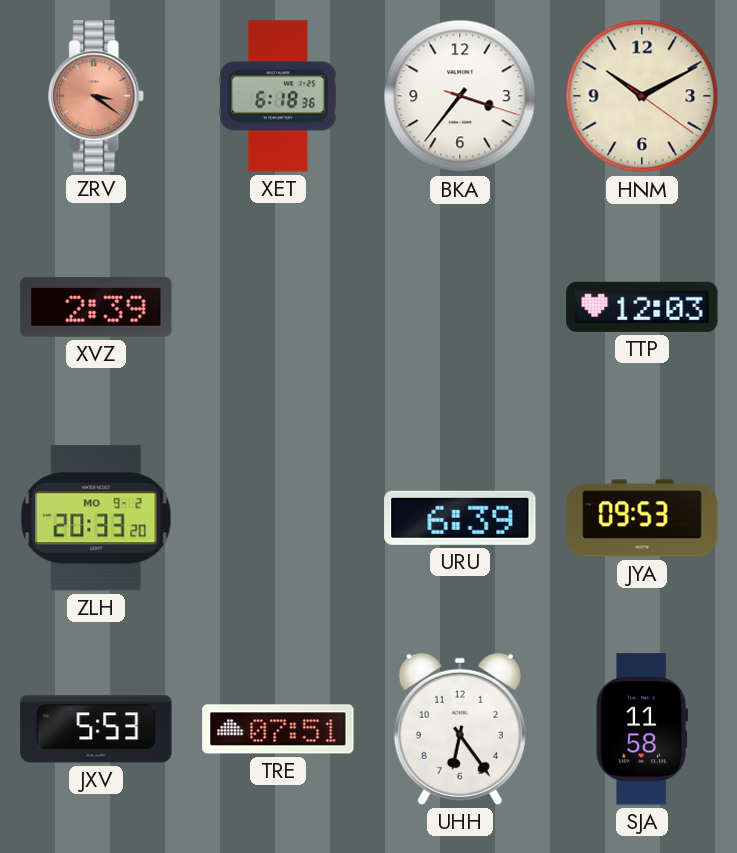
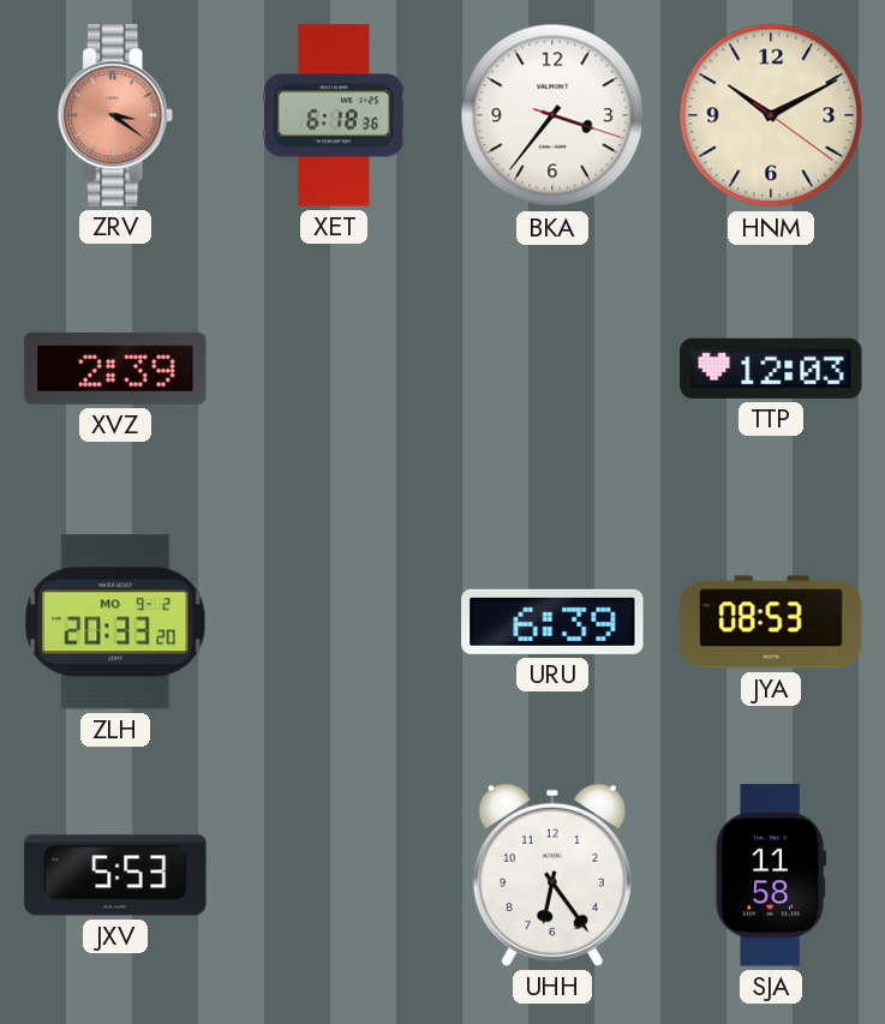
JYA: 09:53 -> 08:53 (771, 622)
TRE: 07:51 -> none (278, 729)
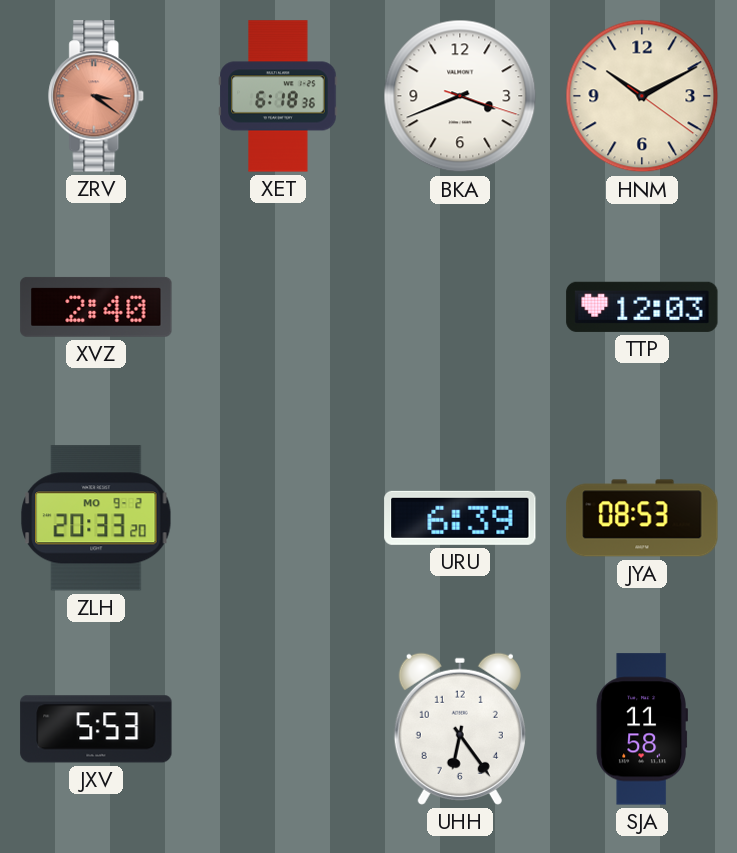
BKA: 3:36 -> 3:41 (460, 96)
XVZ: 2:39 -> 2:40 (96, 307)
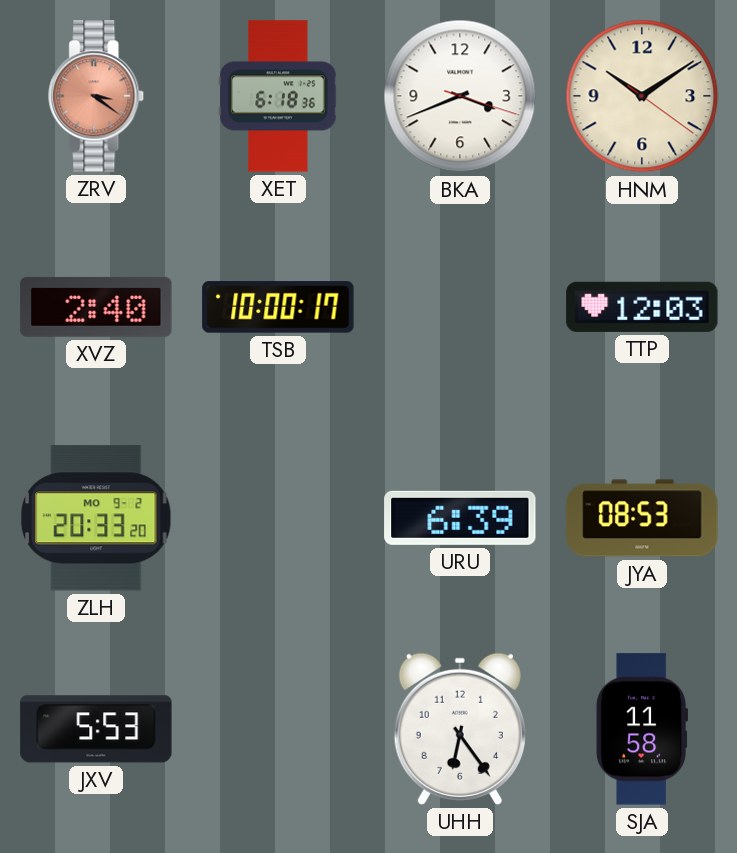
HNM: 10:10 -> 10:09 (642, 96)
TSB: none -> 10:00 (278, 307)
